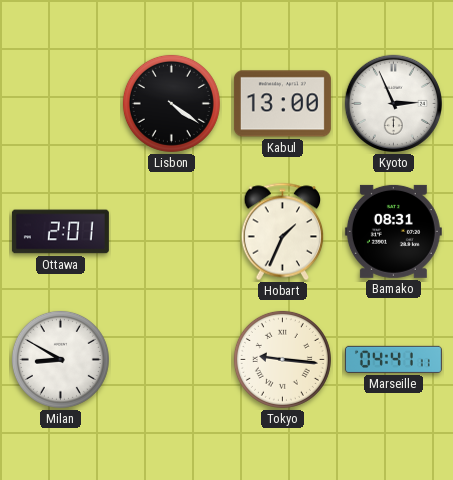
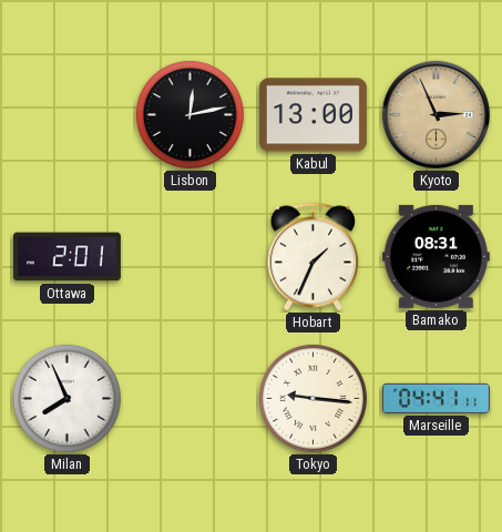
Lisbon: 4:21 -> 12:13 (189, 114)
Kyoto dial: white -> champagne (436, 114)
Milan: 8:50 -> 7:56 (66, 398)
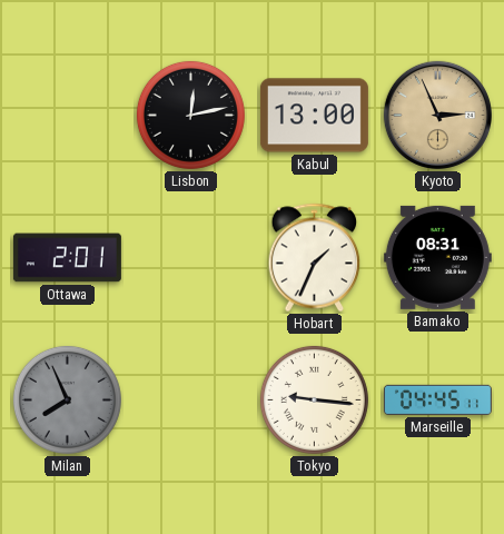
Milan dial: white -> grey (67, 399)
Marseille: 04:41 -> 04:45 (437, 399)
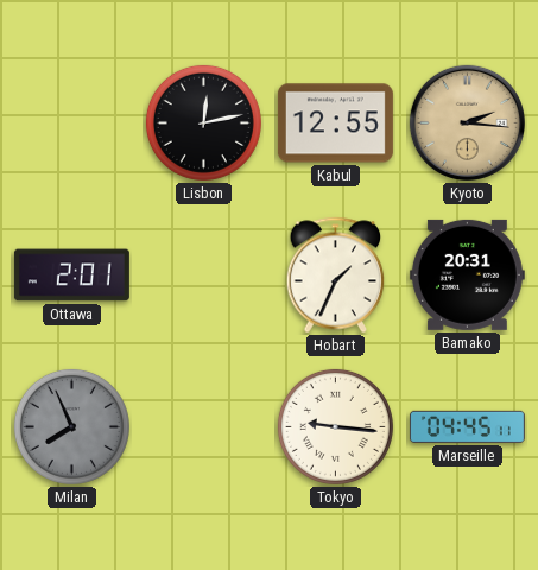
Kabul: 13:00 -> 12:55 (335, 123)
Kyoto: 2:56 -> 2:16 (467, 122)
Bamako: 08:31 -> 20:31 (467, 274)
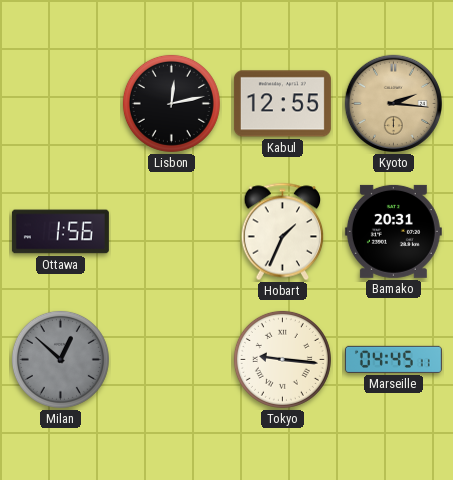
Ottawa: 2:01 -> 1:56 (60, 232)
Milan: 7:56 -> 12:52 (60, 359)
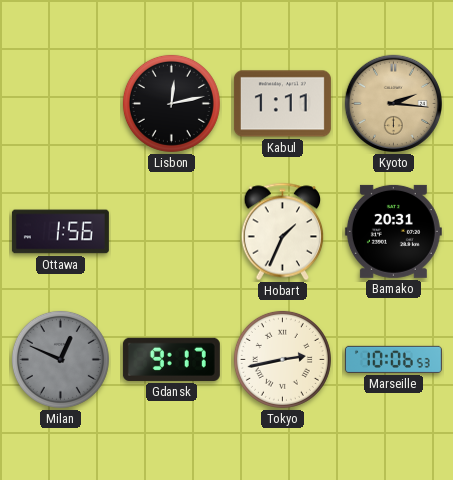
Kabul: 12:55 -> 1:11 (282, 104)
Milan: 12:52 -> 12:49 (60, 359)
Gdansk: none -> 9:17 (171, 359)
Tokyo: 9:16 -> 2:43 (282, 359)
Marseille: 04:45 -> 10:06 (393, 359)
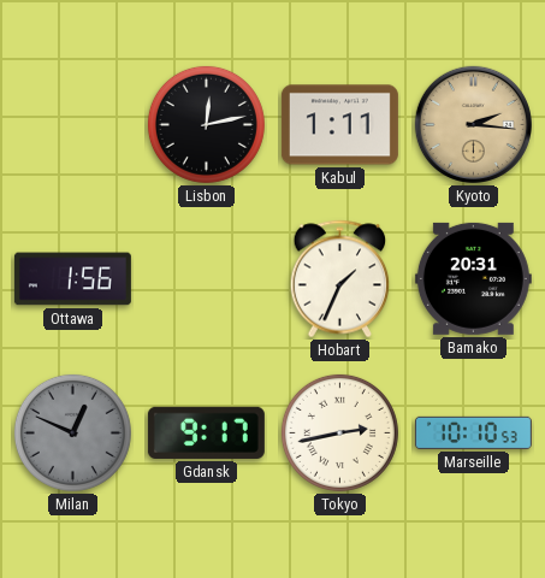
Marseille: 10:06 -> 10:10 (473, 432)
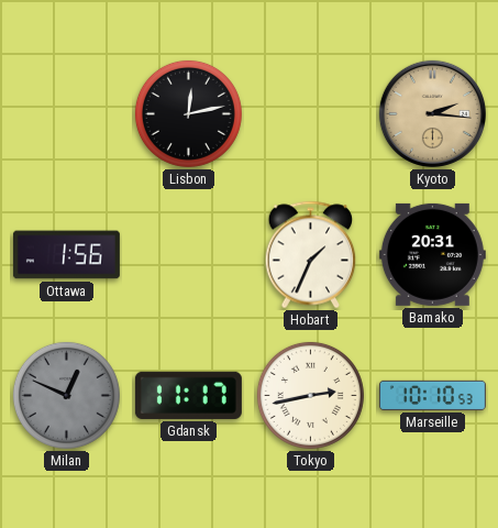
Kabul: 1:11 -> none (339, 125)
Gdansk: 9:17 -> 11:17 (188, 395)
